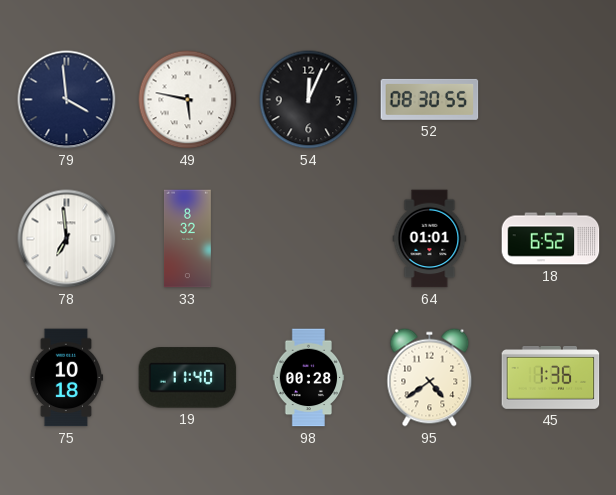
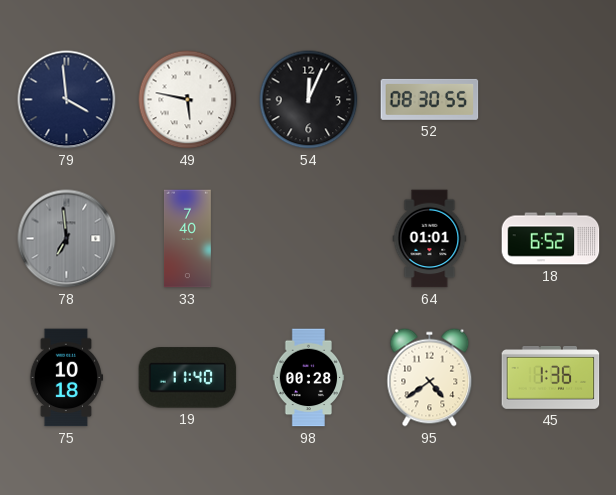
78 dial: white -> grey (67, 239)
33: 8:32 -> 7:40 (187, 239)
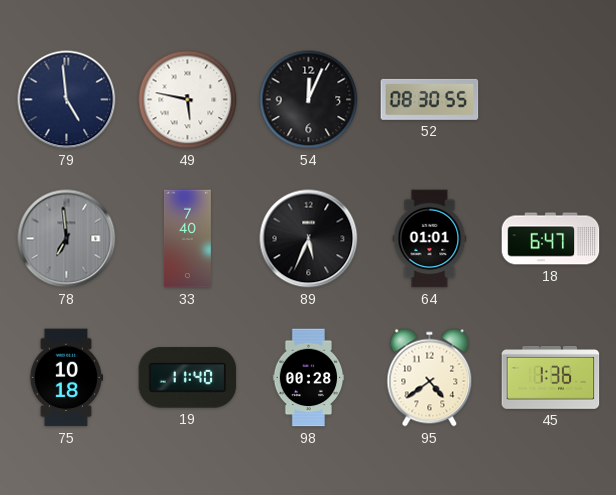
79: 3:59 -> 4:59 (67, 100)
89: none -> 5:34 (309, 239)
18: 6:52 -> 6:47 (551, 239)
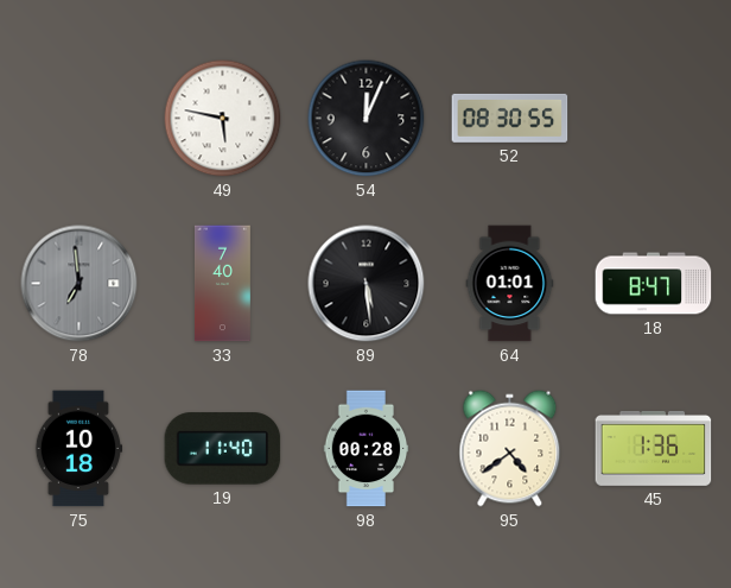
79: 4:59 -> none (67, 100)
89: 5:34 -> 5:29 (367, 284)
18: 6:47 -> 8:47 (654, 284)
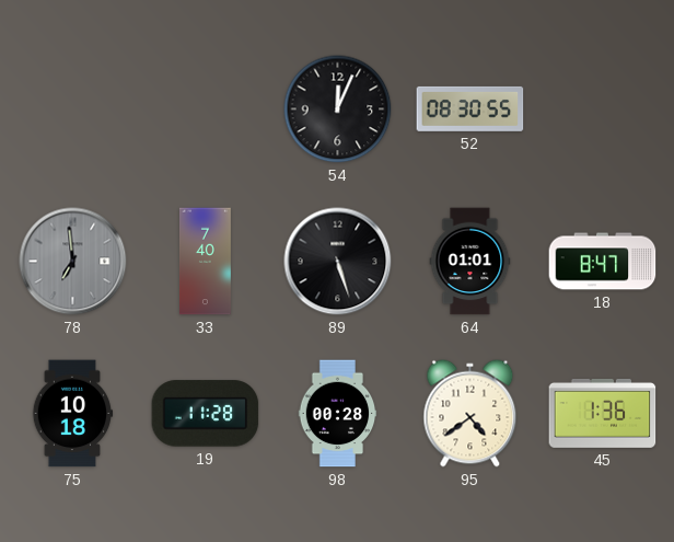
49: 5:47 -> none (223, 119)
89: 5:29 -> 5:27 (338, 262)
19: 11:40 -> 11:28 (206, 414)
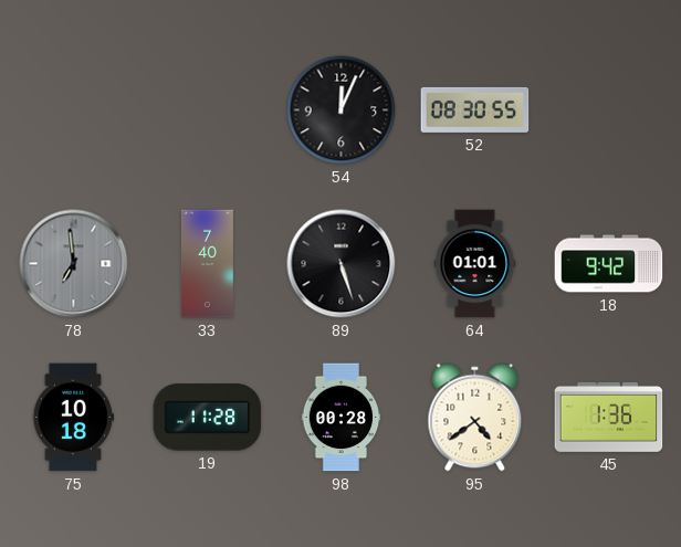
18: 8:47 -> 9:42 (609, 264)
